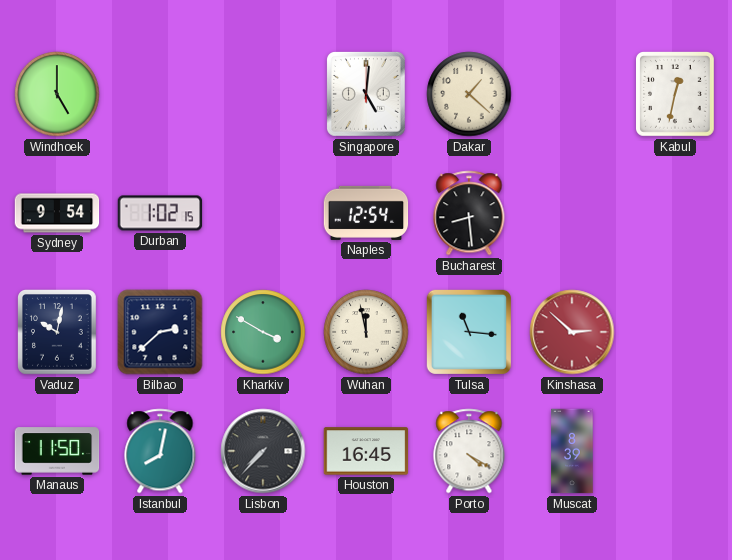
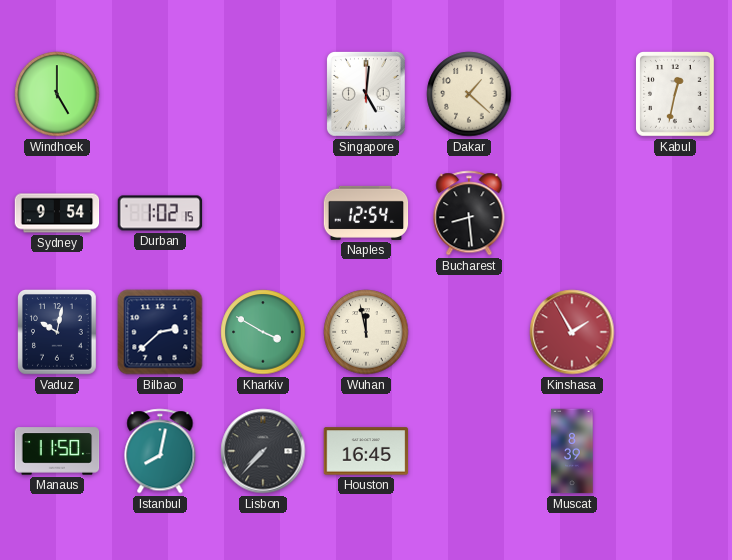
Tulsa: 11:16 -> none (469, 332)
Kinshasa: 2:52 -> 1:55 (572, 332)
Porto: 4:20 -> none (469, 451)
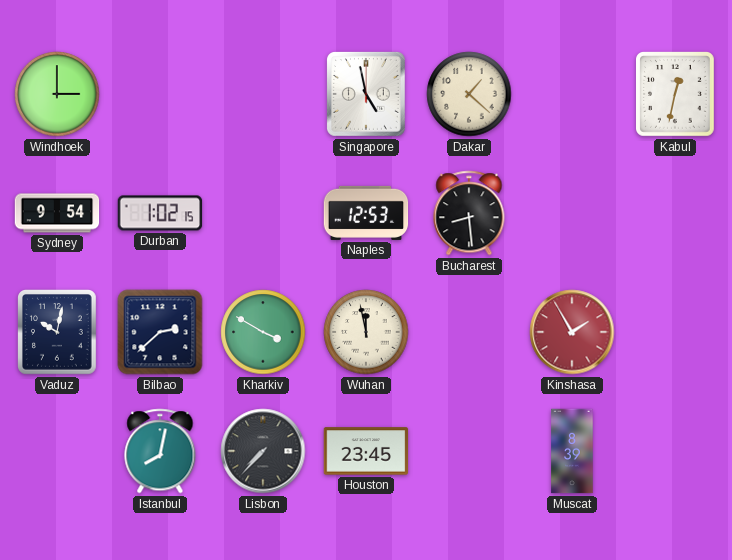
Windhoek: 5:00 -> 3:00 (57, 94)
Singapore: 5:01 -> 4:58 (366, 95)
Naples: 12:54 -> 12:53 (366, 213)
Manaus: 11:50 -> none (57, 451)
Houston: 16:45 -> 23:45 (366, 451)
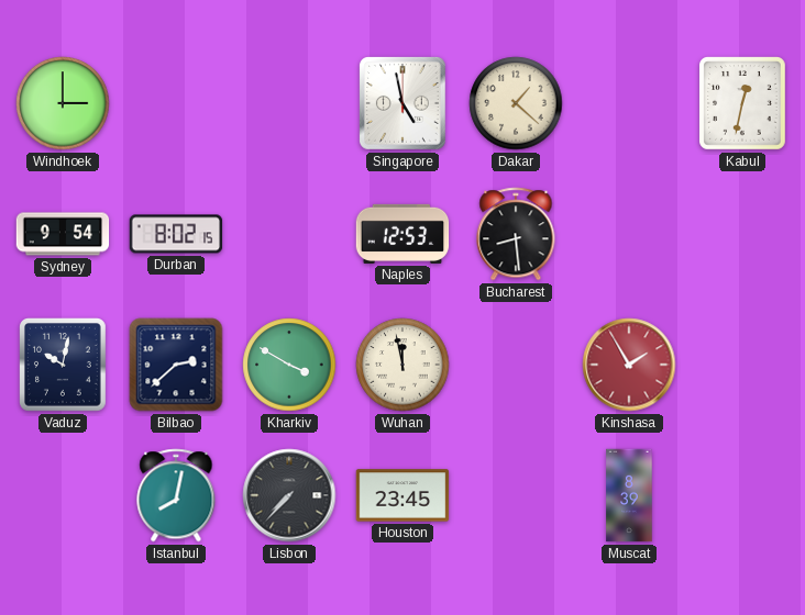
Durban: 1:02 -> 8:02 (176, 234)
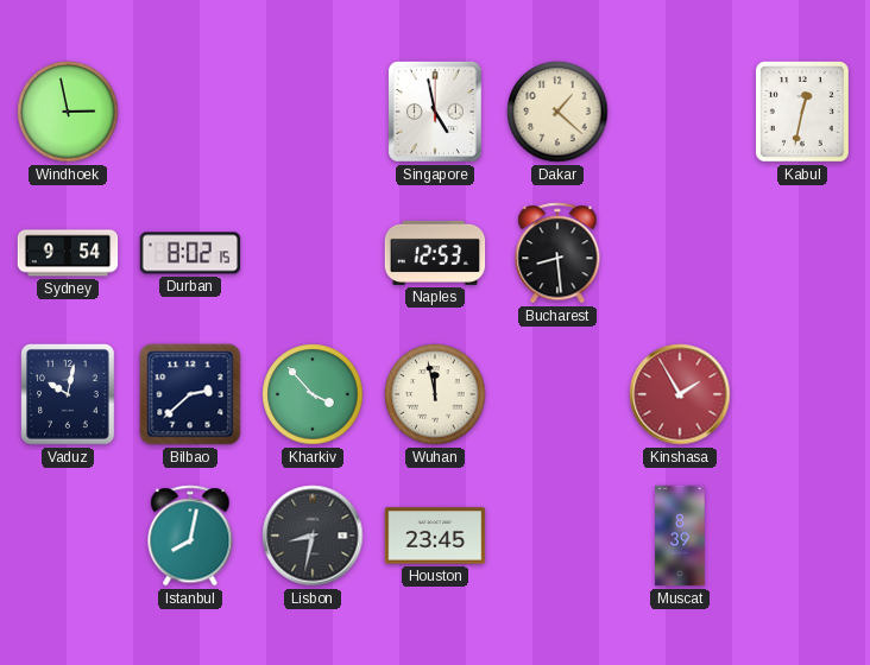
Windhoek: 3:00 -> 2:58 (68, 112)
Kharkiv: 3:50 -> 3:53 (313, 394)
Lisbon: 7:37 -> 8:32 (313, 536)
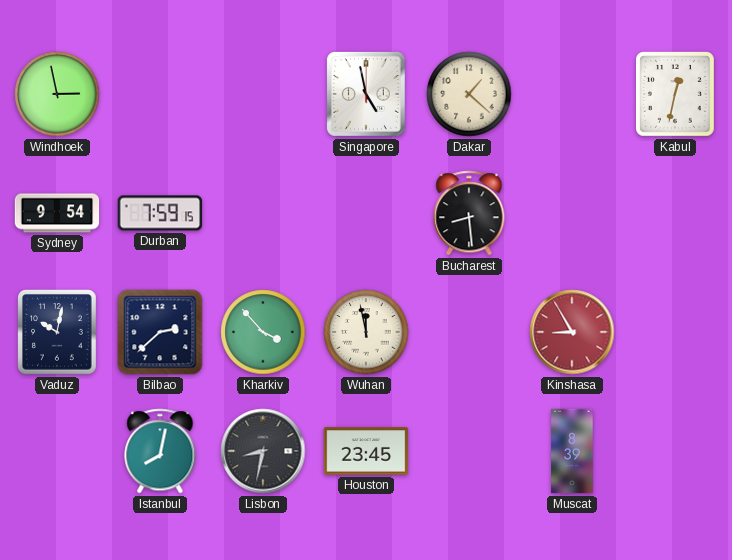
Durban: 8:02 -> 7:59 (160, 213)
Naples: 12:53 -> none (435, 253)
Kinshasa: 1:55 -> 8:55 (572, 332)
